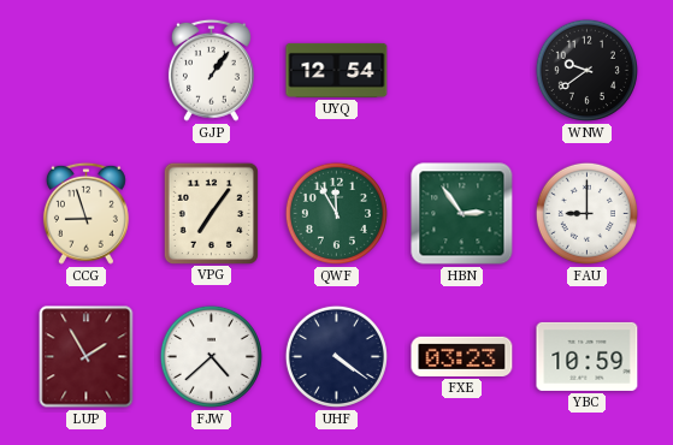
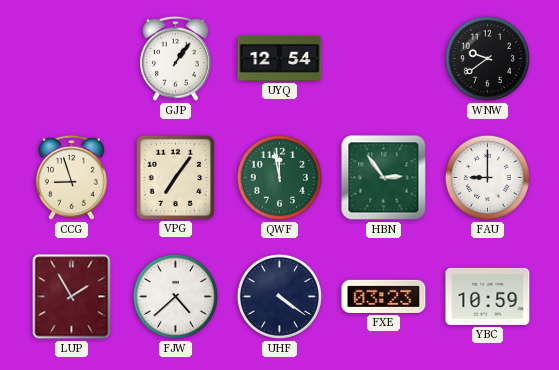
QWF: 11:55 -> 11:58 (279, 177)
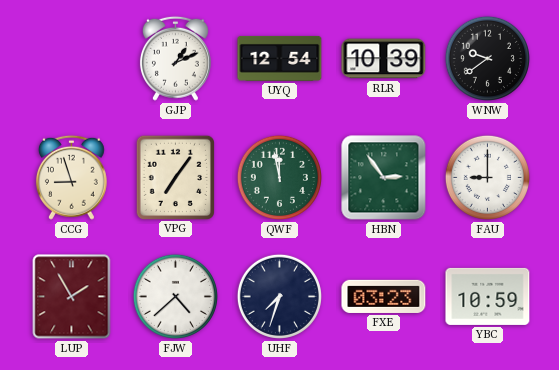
GJP: 1:06 -> 1:11 (175, 58)
RLR: none -> 10:39 (384, 59)
UHF: 4:21 -> 7:33 (279, 296)
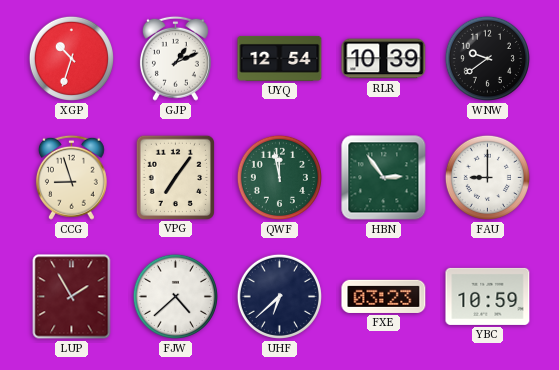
XGP: none -> 10:33 (71, 58)
UHF: 7:33 -> 6:38 (279, 296)
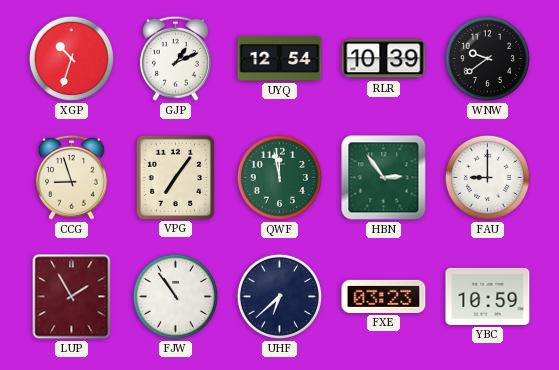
FJW: 4:38 -> 10:54 (175, 296)
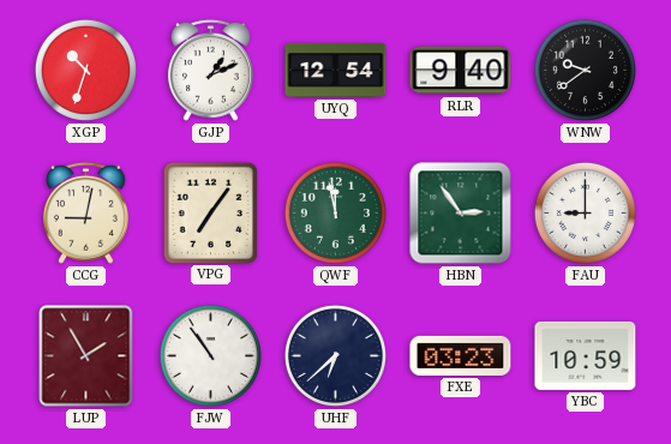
RLR: 10:39 -> 9:40 (461, 71)
CCG: 8:57 -> 9:02 (85, 212)
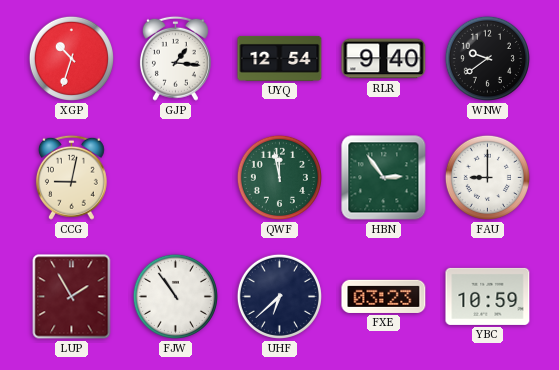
GJP: 1:11 -> 1:16 (175, 58)
VPG: 7:06 -> none (210, 212)
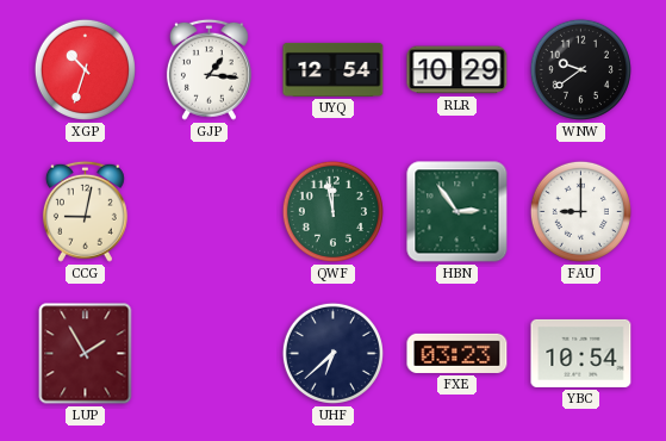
RLR: 9:40 -> 10:29 (458, 70)
FJW: 10:54 -> none (175, 296)
YBC: 10:59 -> 10:54 (581, 353)
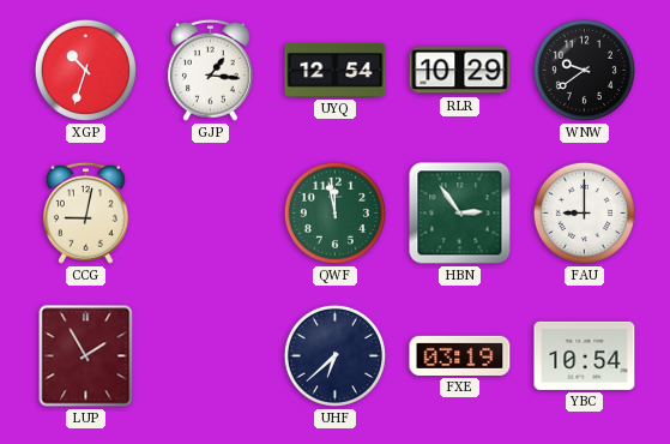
FXE: 03:23 -> 03:19 (460, 355)
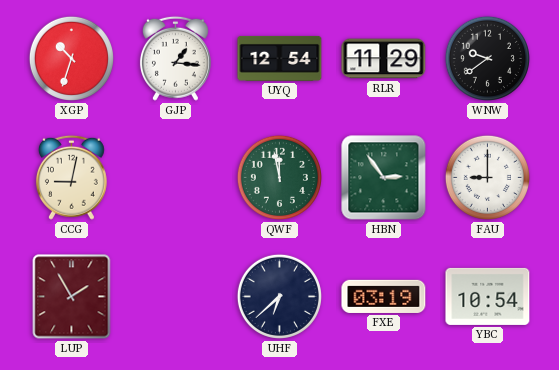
RLR: 10:29 -> 11:29 (384, 59)
